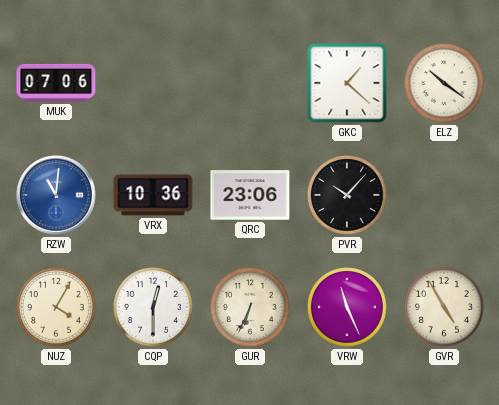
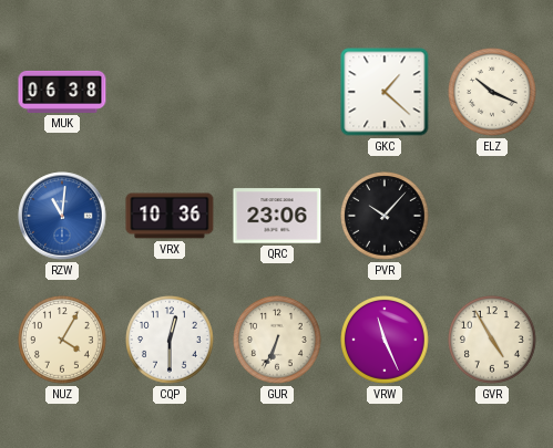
MUK: 07:06 -> 06:38 (62, 92)
ELZ: 10:21 -> 10:19 (493, 93)
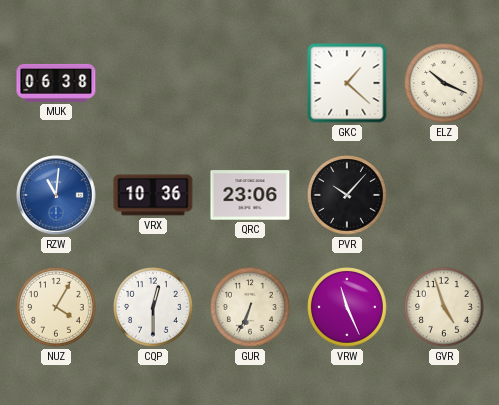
GVR: 4:55 -> 4:57 (445, 308)
